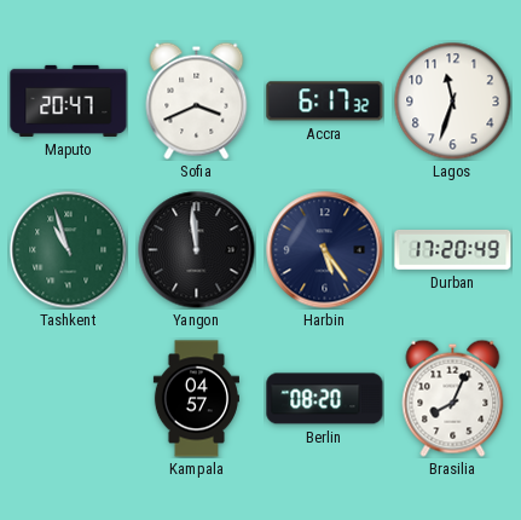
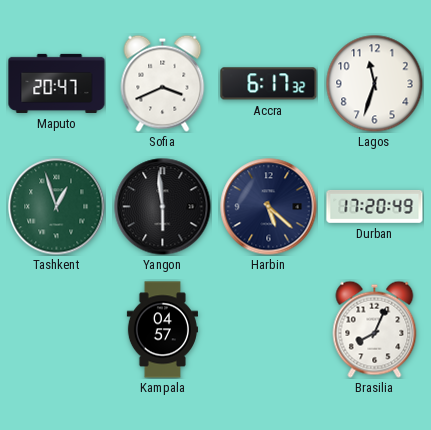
Tashkent: 10:57 -> 12:57 (57, 207)
Yangon: 11:59 -> 5:59 (163, 207)
Harbin: 5:24 -> 5:22 (269, 207)
Berlin: 08:20 -> none (325, 399)
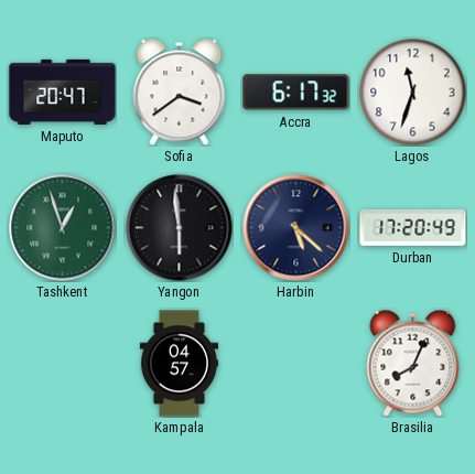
Sofia: 3:41 -> 3:39 (180, 91)
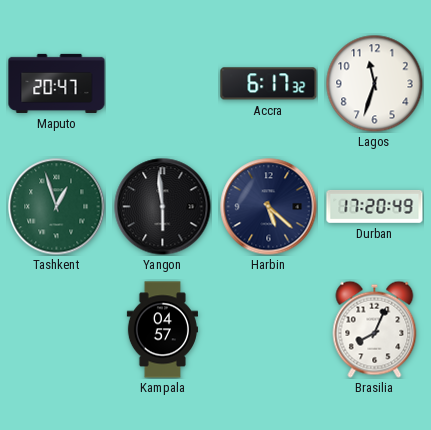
Sofia: 3:39 -> none (180, 91)
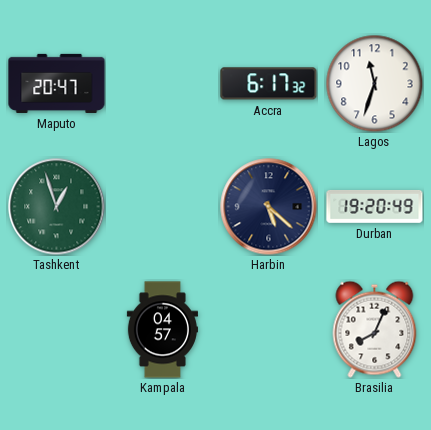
Yangon: 5:59 -> none (163, 207)
Durban: 17:20 -> 19:20 (375, 207)
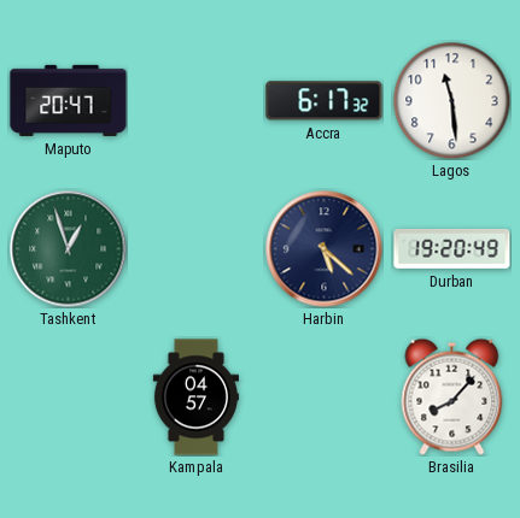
Lagos: 11:33 -> 11:29 (451, 100)
Brasilia: 8:04 -> 8:07 (452, 396)
